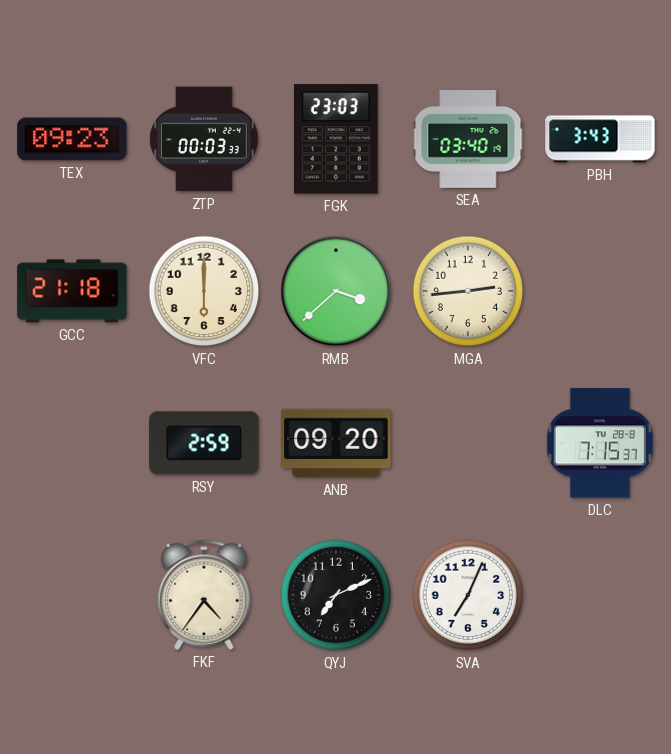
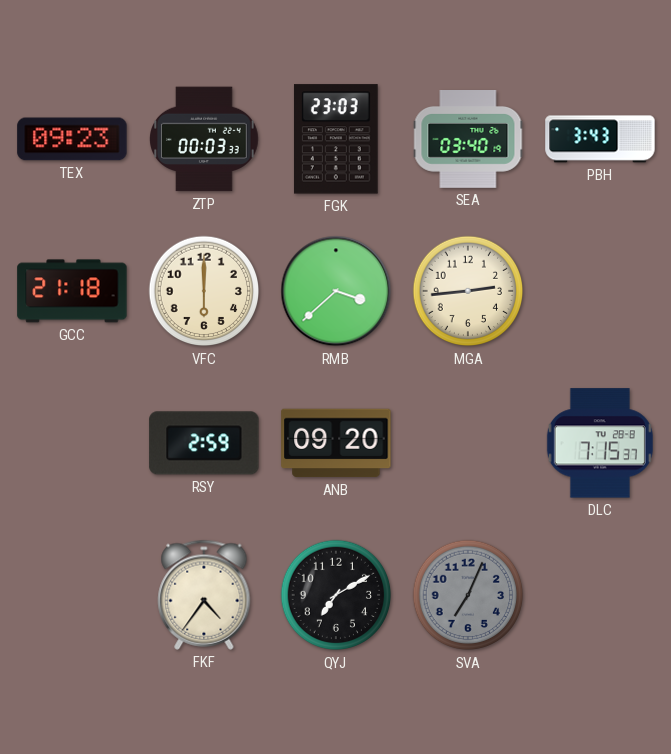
QYJ: 7:11 -> 7:10 (336, 595)
SVA dial: white -> grey (468, 595)
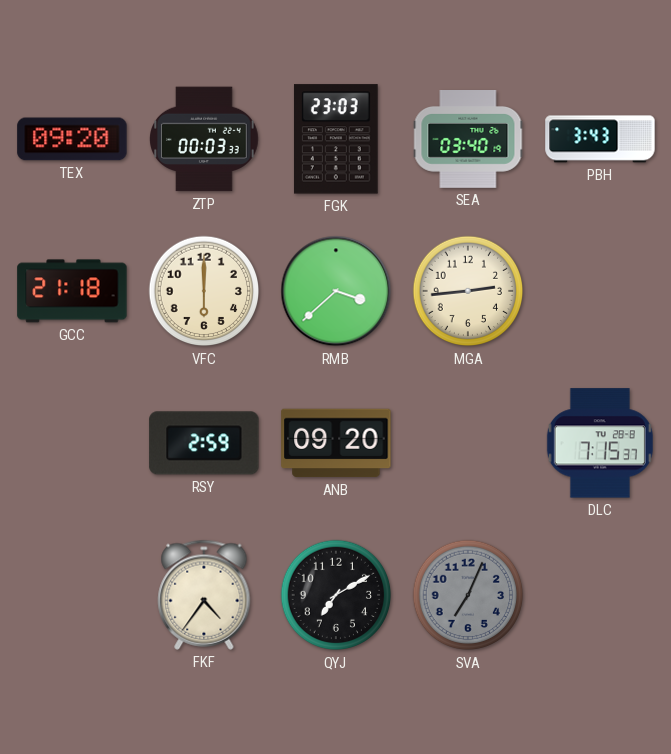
TEX: 09:23 -> 09:20 (72, 139)
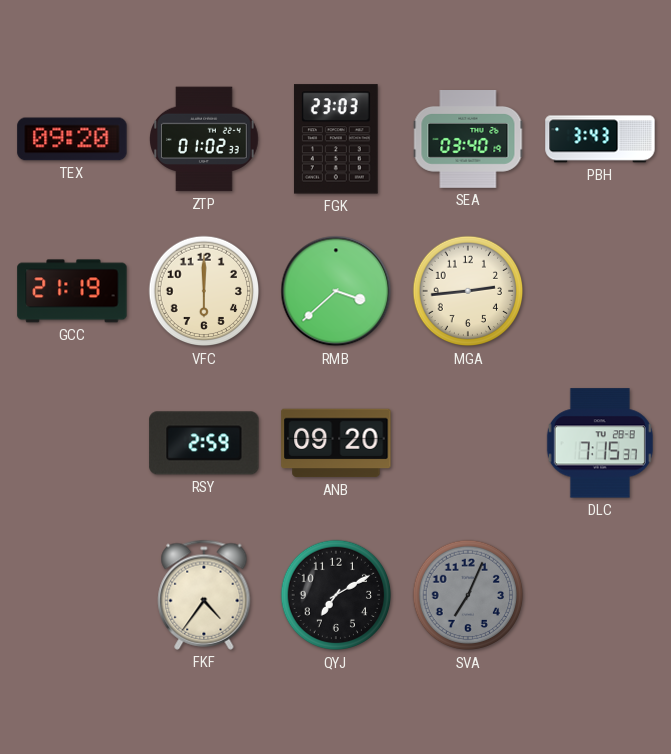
ZTP: 00:03 -> 01:02 (205, 139)
GCC: 21:18 -> 21:19 (72, 291)
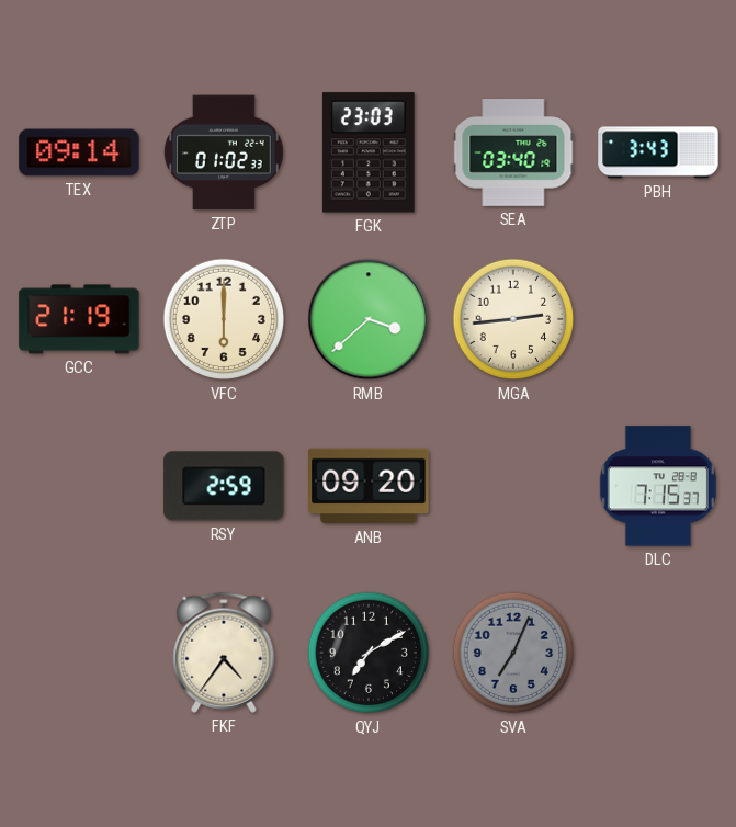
TEX: 09:20 -> 09:14 (79, 152)
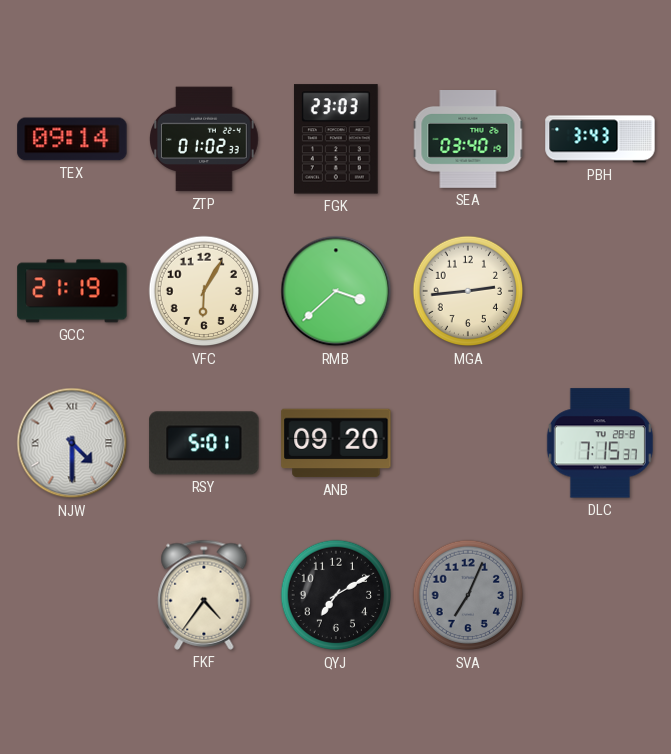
VFC: 6:00 -> 6:05 (204, 291)
NJW: none -> 4:30 (72, 443)
RSY: 2:59 -> 5:01 (204, 443)
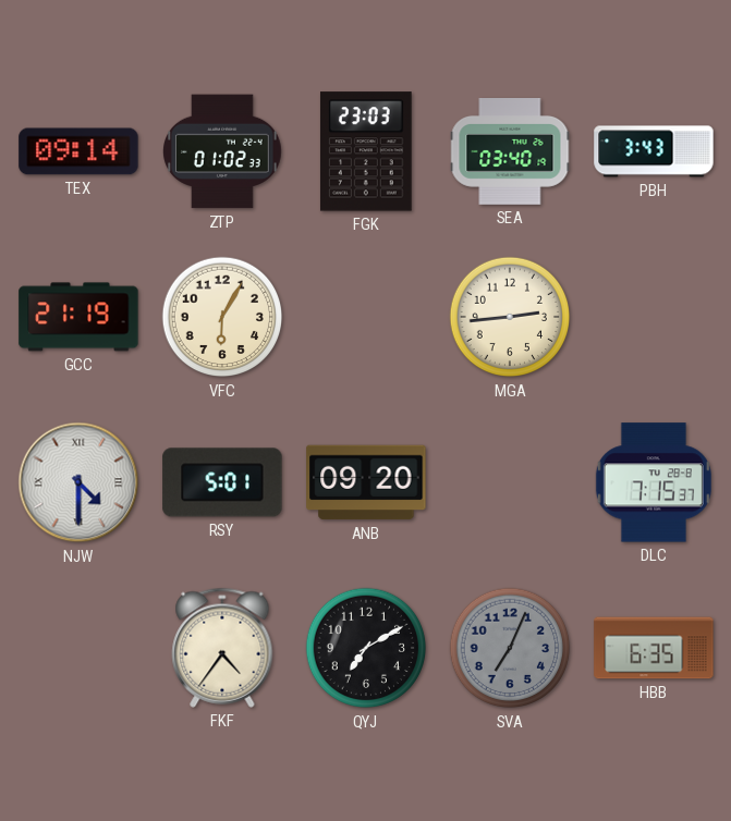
RMB: 3:38 -> none (336, 291)
HBB: none -> 6:35 (654, 648)
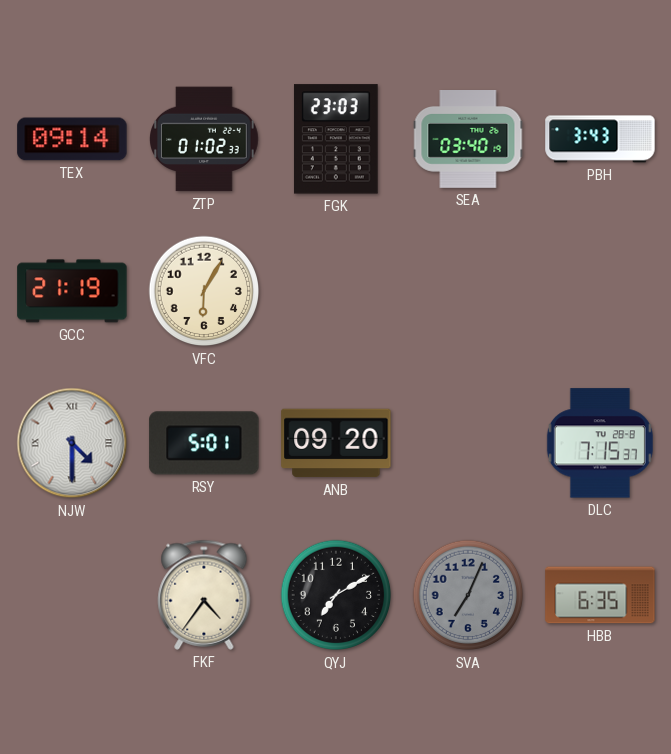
MGA: 2:44 -> none (510, 317)
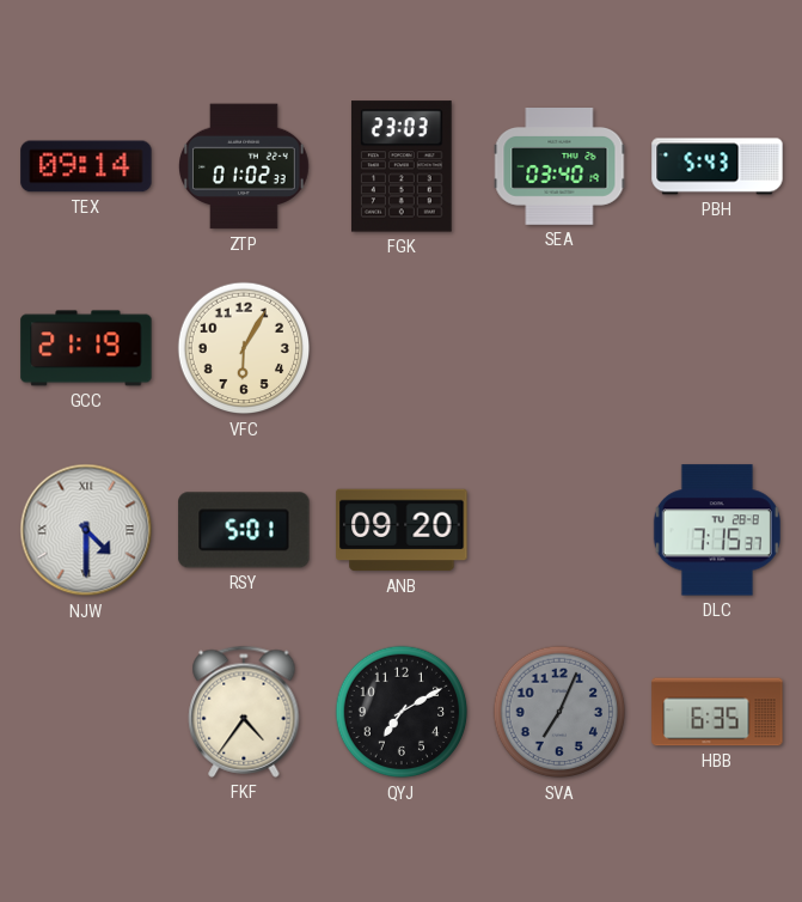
PBH: 3:43 -> 5:43 (717, 166)
